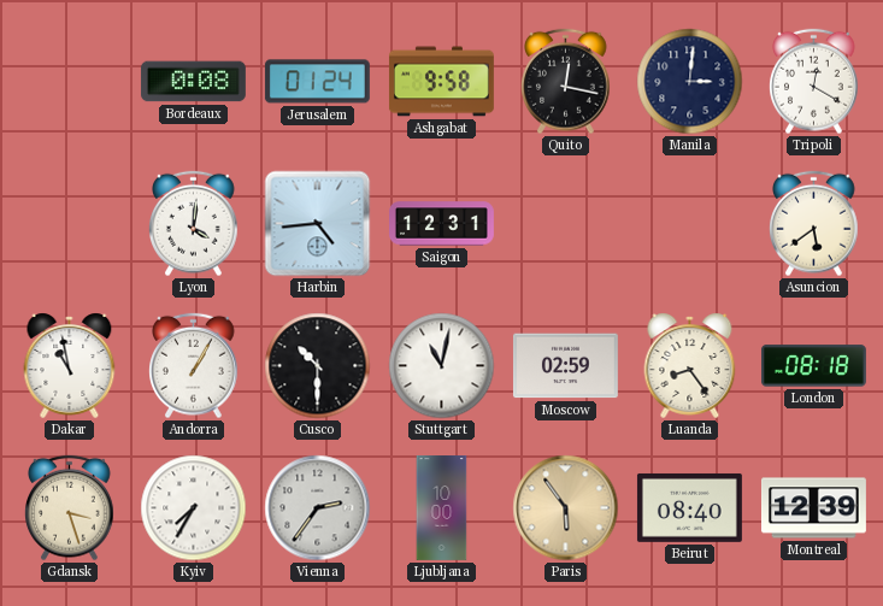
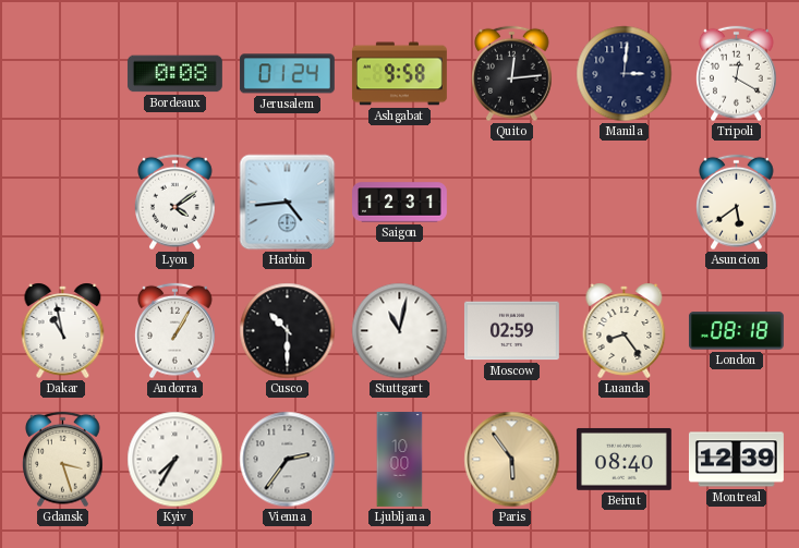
Quito: 12:17 -> 12:14 (512, 74)
Lyon: 4:01 -> 4:09 (175, 203)
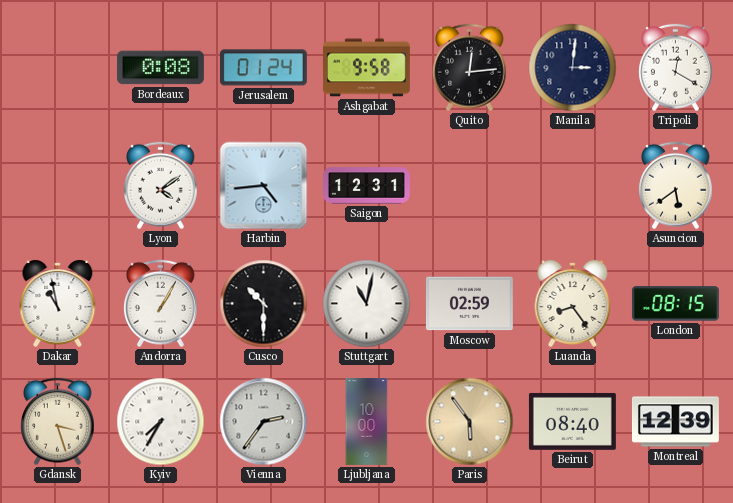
London: 08:18 -> 08:15 (675, 304)
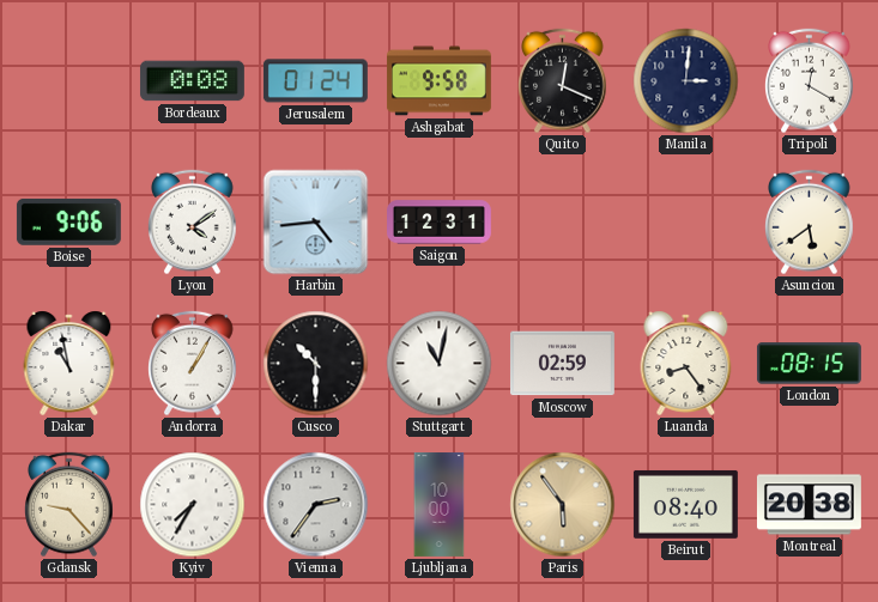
Quito: 12:14 -> 12:19 (563, 81)
Boise: none -> 9:06 (68, 221)
Gdansk: 3:27 -> 9:23 (69, 505)
Montreal: 12:39 -> 20:38 (809, 505)
